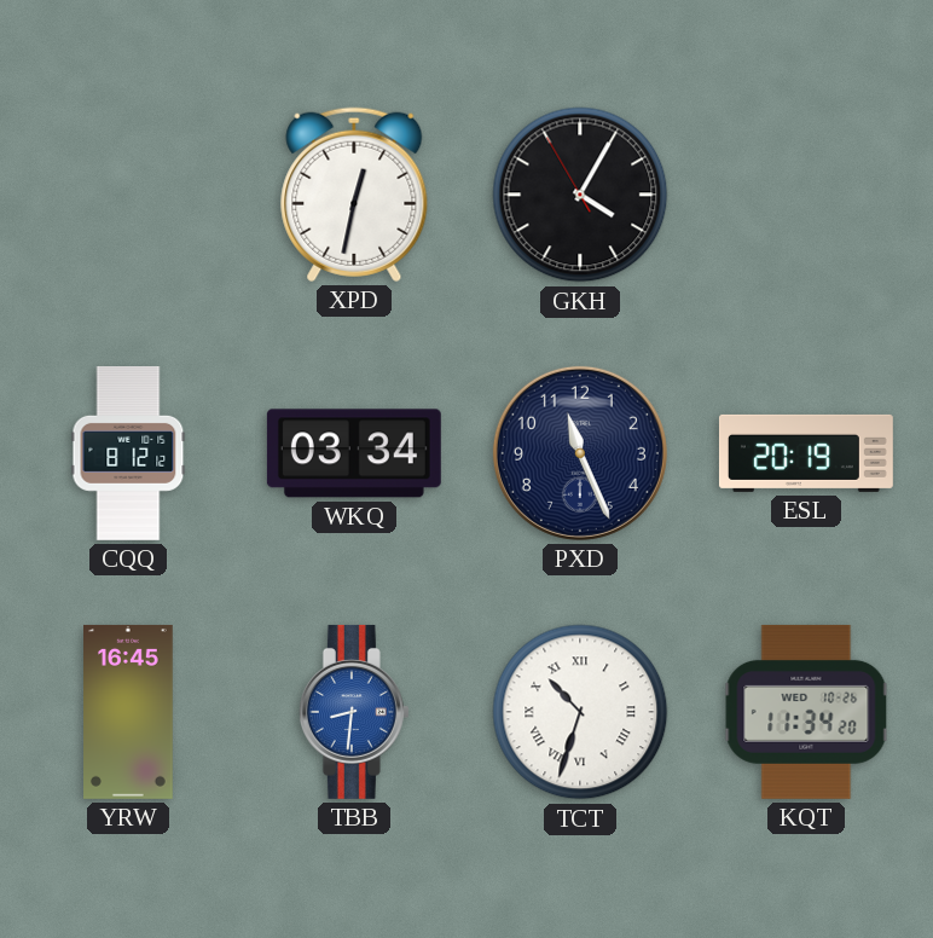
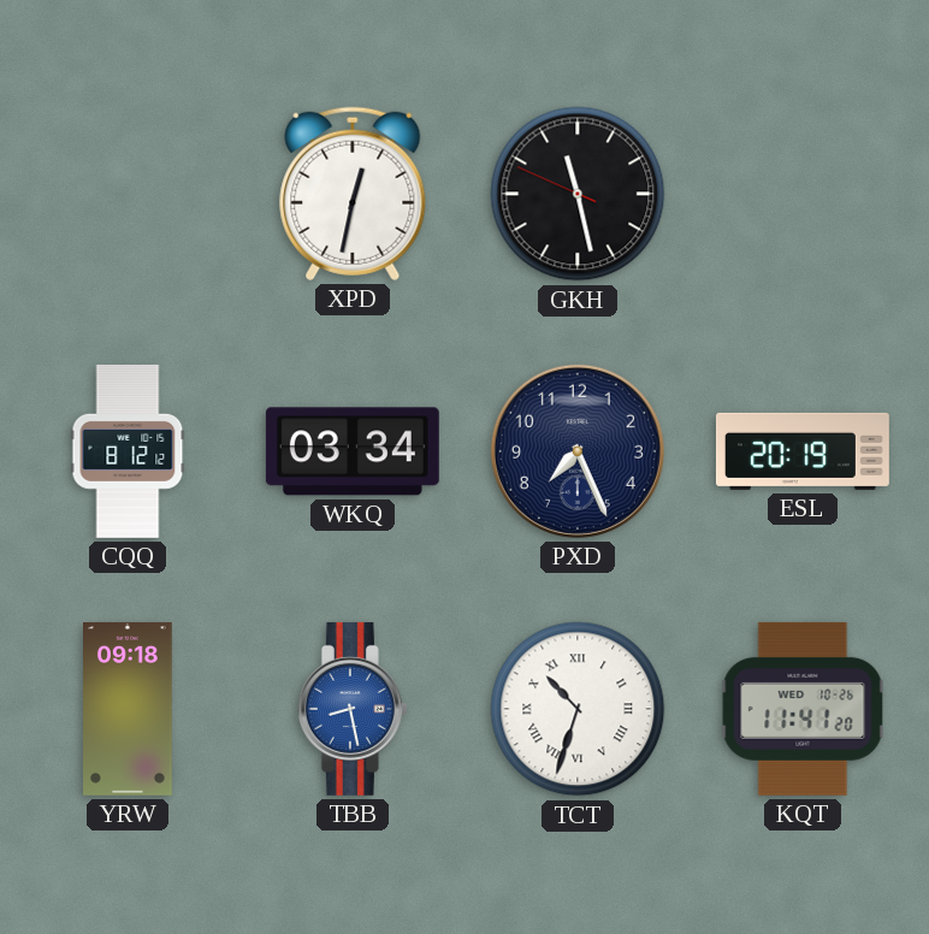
GKH: 4:04 -> 11:27 (578, 194)
PXD: 11:26 -> 7:26 (578, 451)
YRW: 16:45 -> 09:18 (129, 709)
TBB: 8:31 -> 8:28 (353, 709)
KQT: 11:34 -> 11:41 (803, 709)
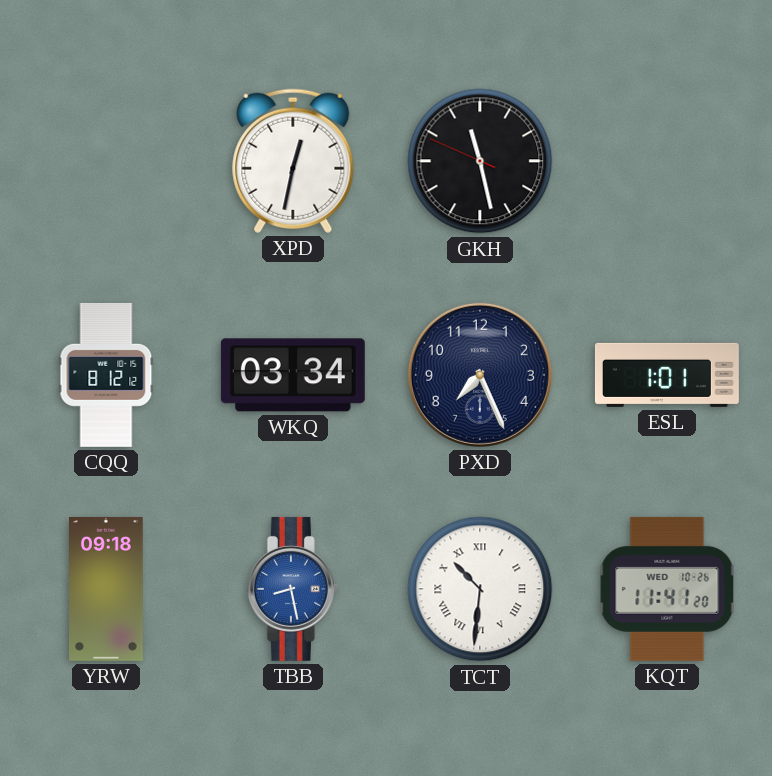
ESL: 20:19 -> 1:01 (667, 375)
TCT: 10:33 -> 10:31 (480, 589)
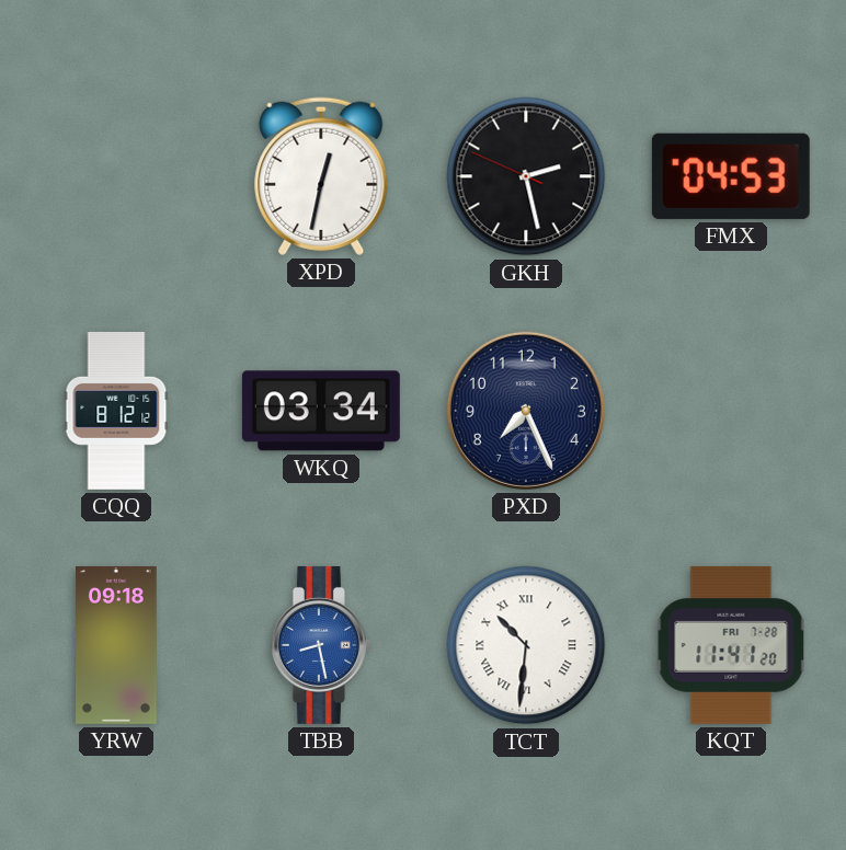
GKH: 11:27 -> 2:27 (526, 176)
FMX: none -> 04:53 (731, 176)
ESL: 1:01 -> none (667, 375)
KQT date: WED 10-26 -> FRI 7-28 (731, 645)
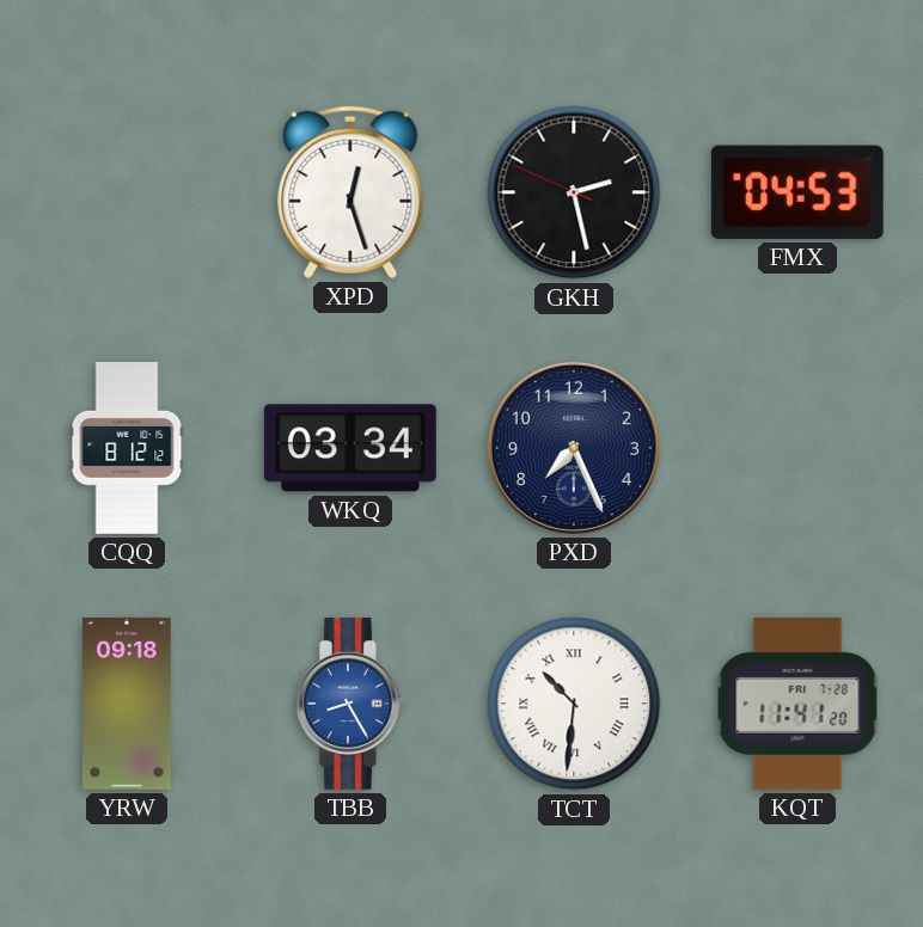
XPD: 12:32 -> 12:27 (350, 192)
TBB: 8:28 -> 8:25 (350, 704)
